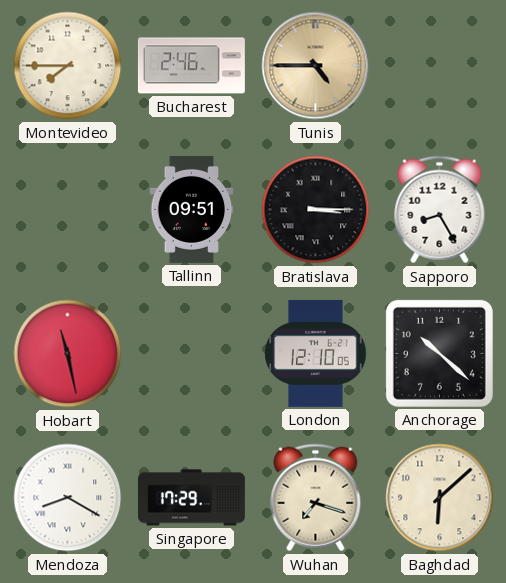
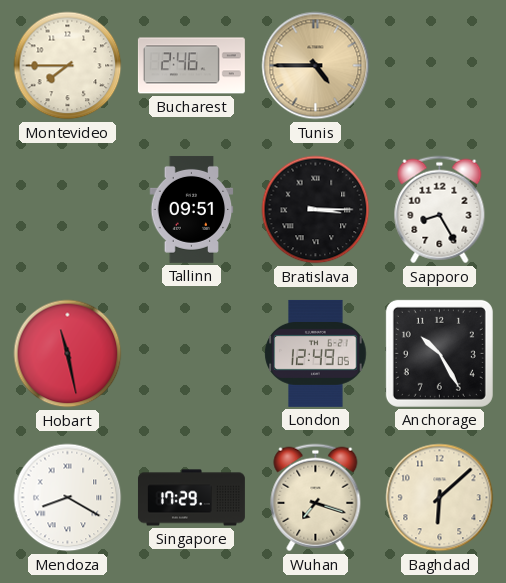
London: 12:10 -> 12:49 (316, 353)
Anchorage: 10:22 -> 10:25 (439, 353)
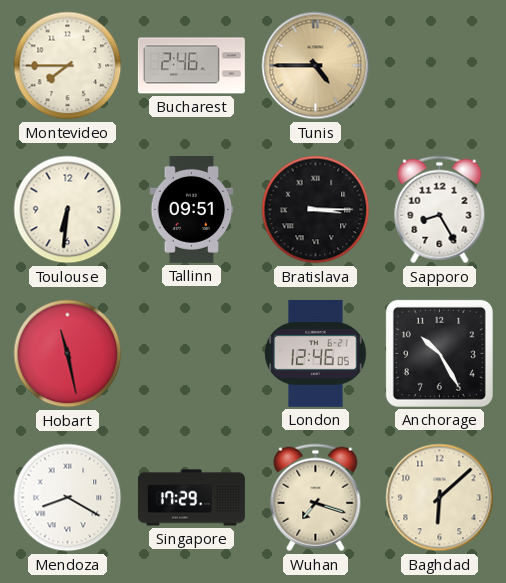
Toulouse: none -> 6:31 (68, 210)
London: 12:49 -> 12:46 (316, 353)
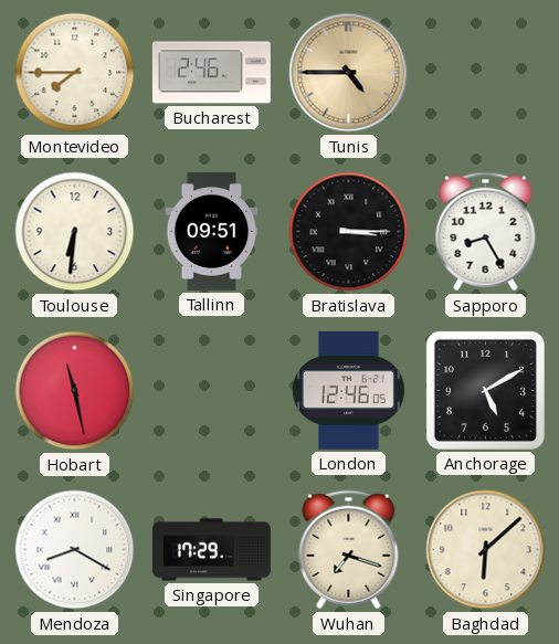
Anchorage: 10:25 -> 5:10 (485, 390)
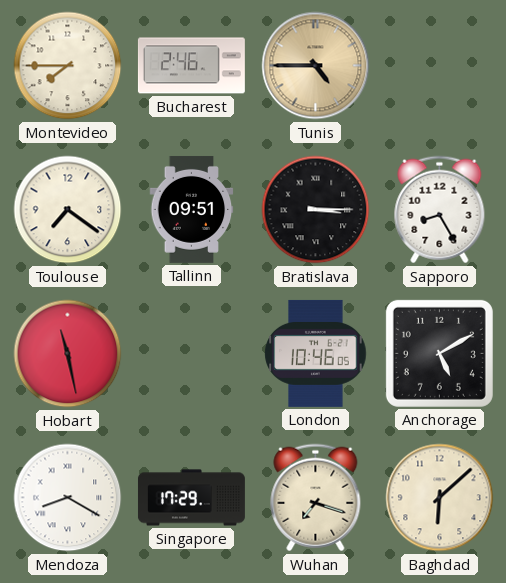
Toulouse: 6:31 -> 7:21 (68, 210)
London: 12:46 -> 10:46 (316, 353)
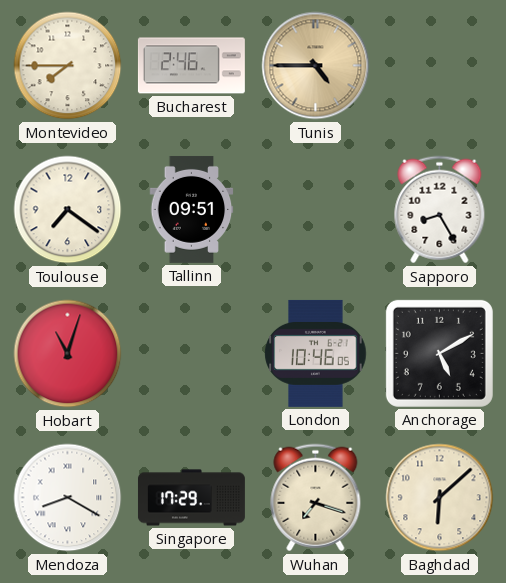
Bratislava: 3:15 -> none (316, 210)
Hobart: 11:28 -> 11:03 (68, 354)
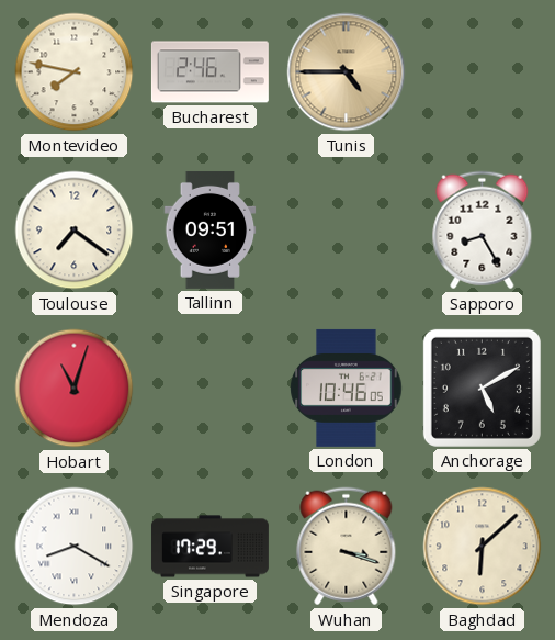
Montevideo: 7:45 -> 7:47 (75, 72)
Wuhan: 7:18 -> 3:18 (347, 547)
